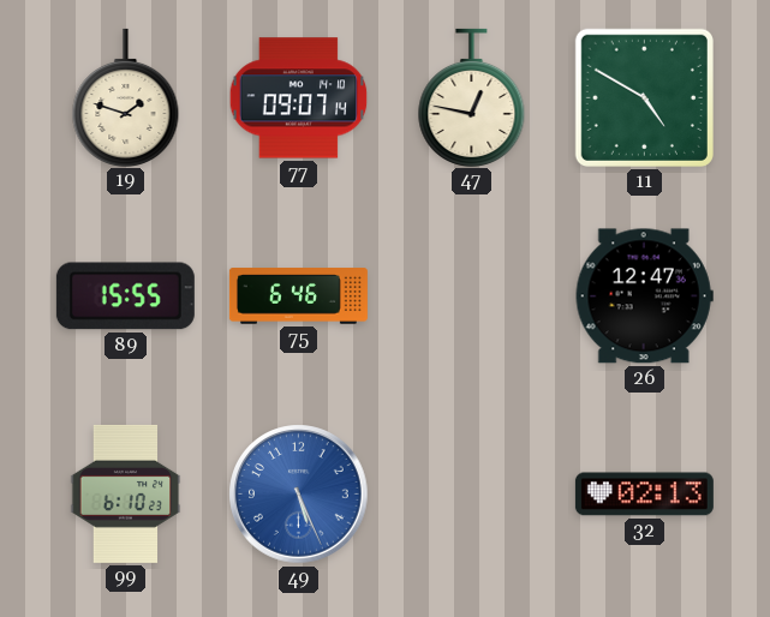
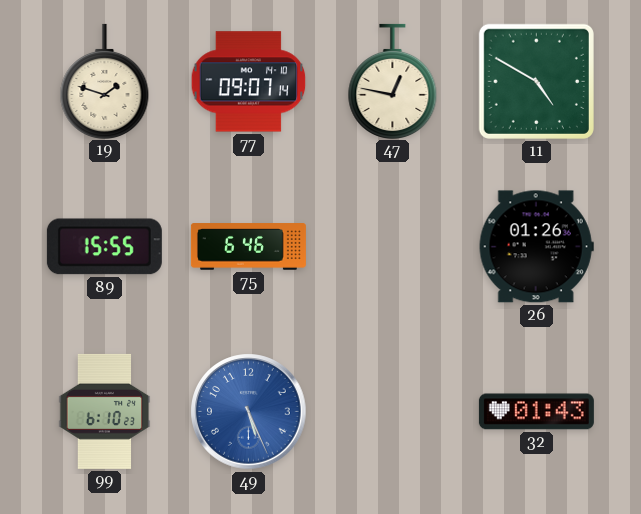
26: 12:47 -> 01:26 (536, 247)
32: 02:13 -> 01:43 (536, 412)
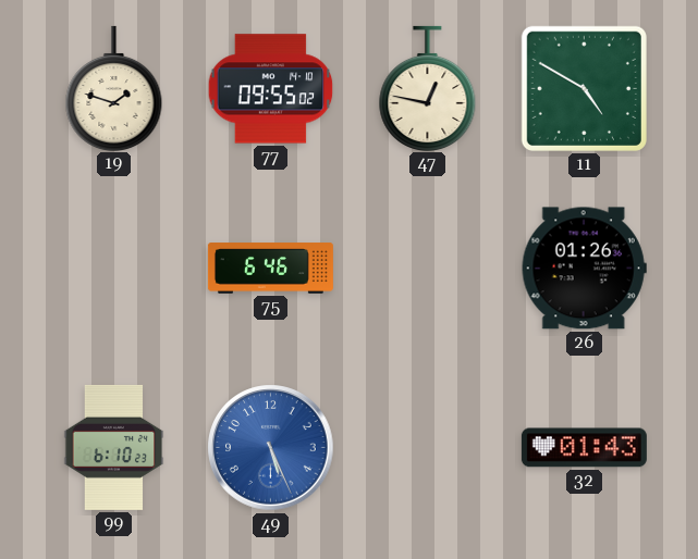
77: 09:07 -> 09:55 (271, 89)
89: 15:55 -> none (104, 247)
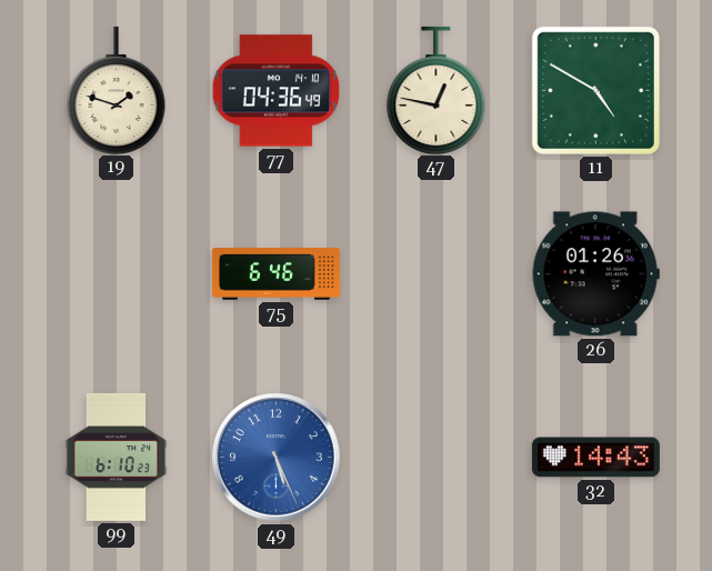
77: 09:55 -> 04:36 (277, 91)
32: 01:43 -> 14:43 (595, 458)
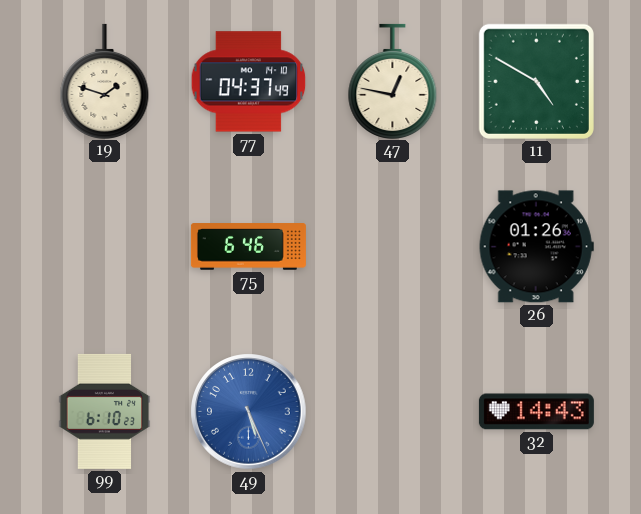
77: 04:36 -> 04:37 (249, 82)
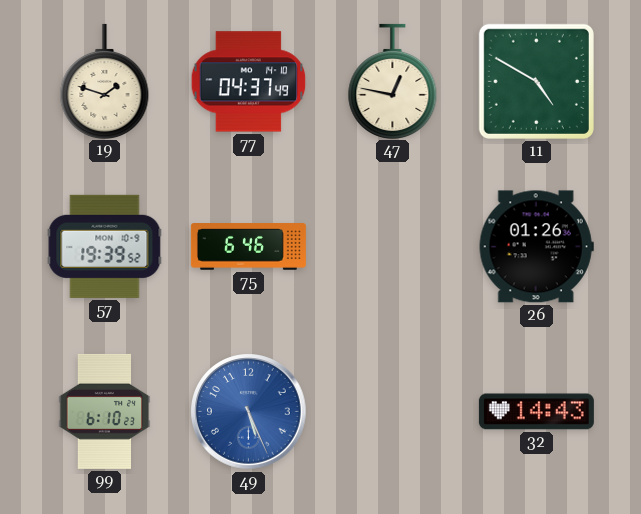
57: none -> 19:39 (105, 246)
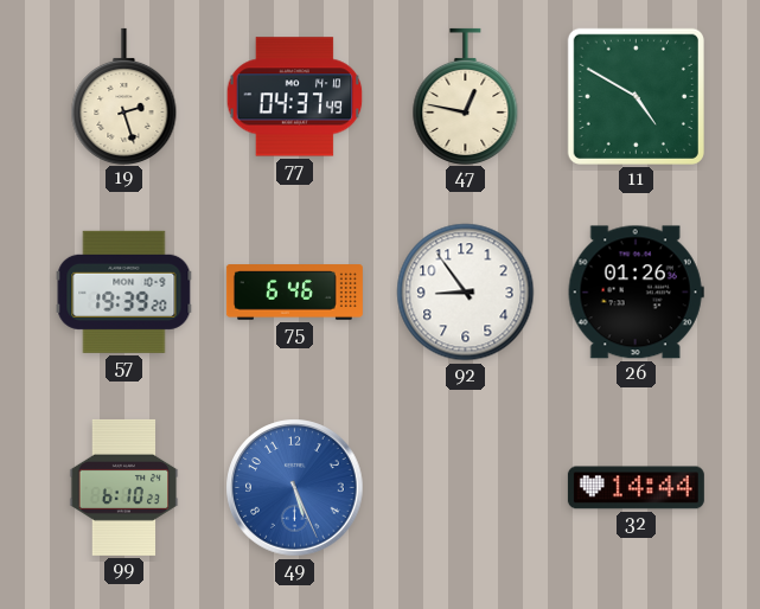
19: 1:48 -> 2:27 (124, 96)
57: 19:39:52 -> 19:39:20 (124, 291)
92: none -> 8:54 (466, 293)
32: 14:43 -> 14:44 (636, 488)
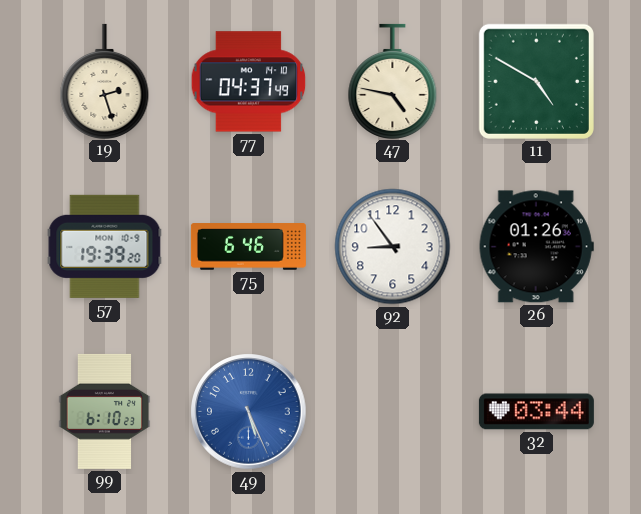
47: 12:47 -> 4:47 (393, 81)
32: 14:44 -> 03:44 (536, 412)
